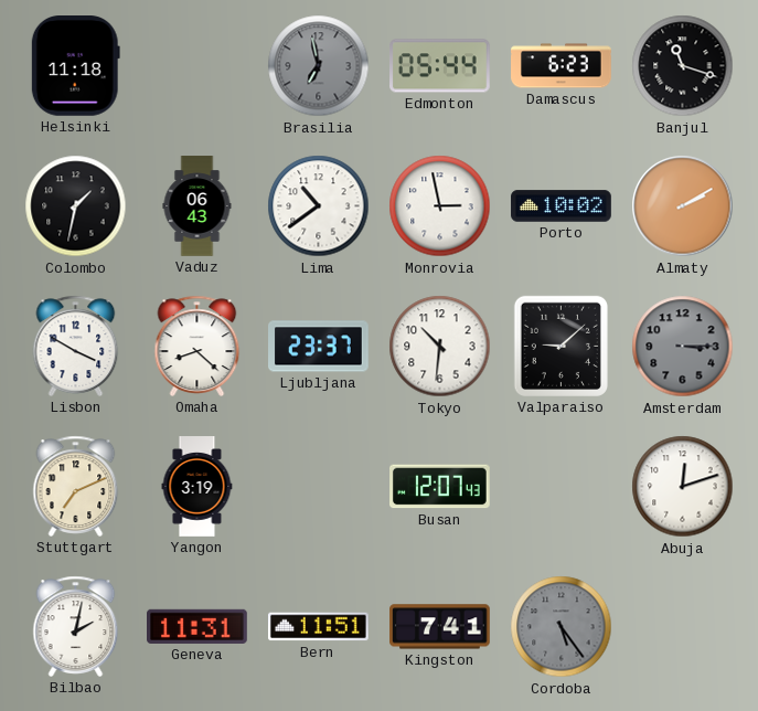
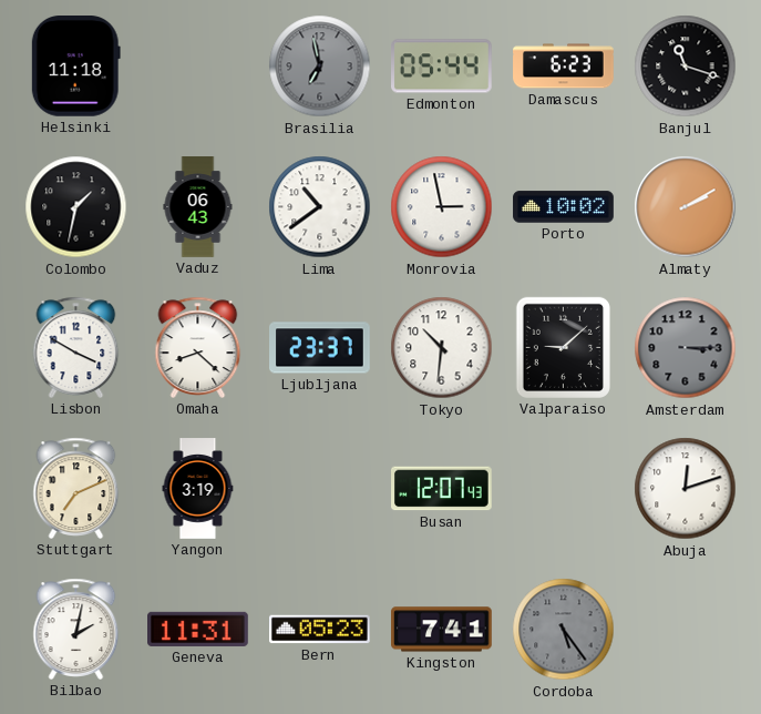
Bern: 11:51 -> 05:23 (320, 630)
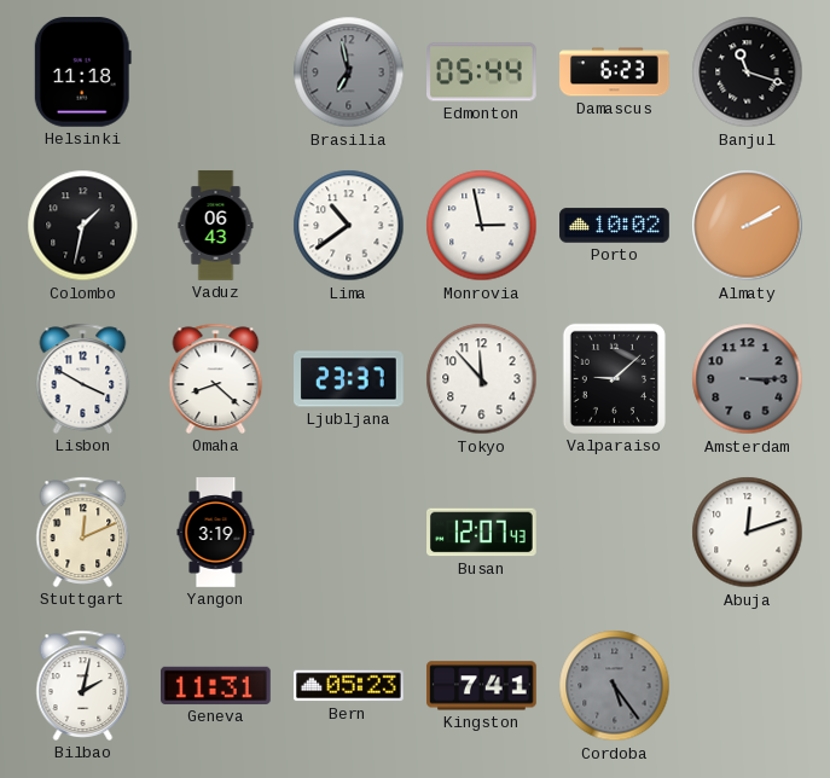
Tokyo: 10:31 -> 11:53 (482, 379)
Stuttgart: 7:11 -> 12:11 (83, 532)
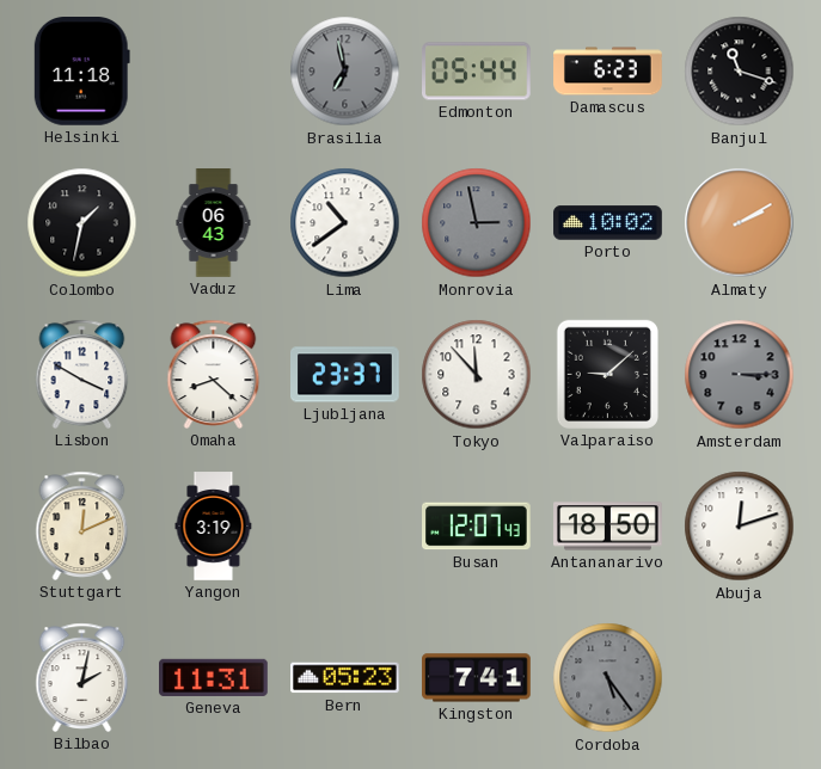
Monrovia dial: white -> grey (477, 223)
Antananarivo: none -> 18:50 (608, 527)
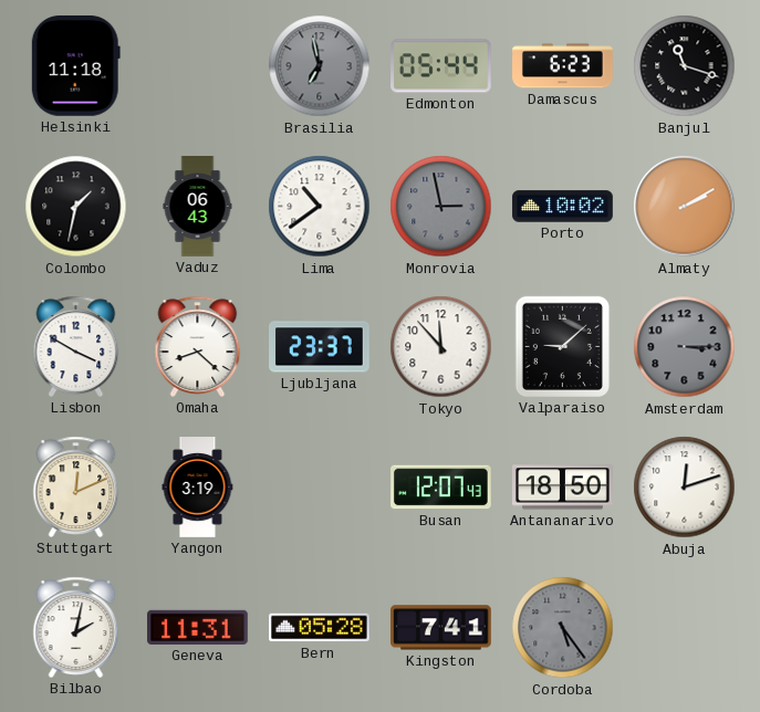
Bern: 05:23 -> 05:28 (320, 628)
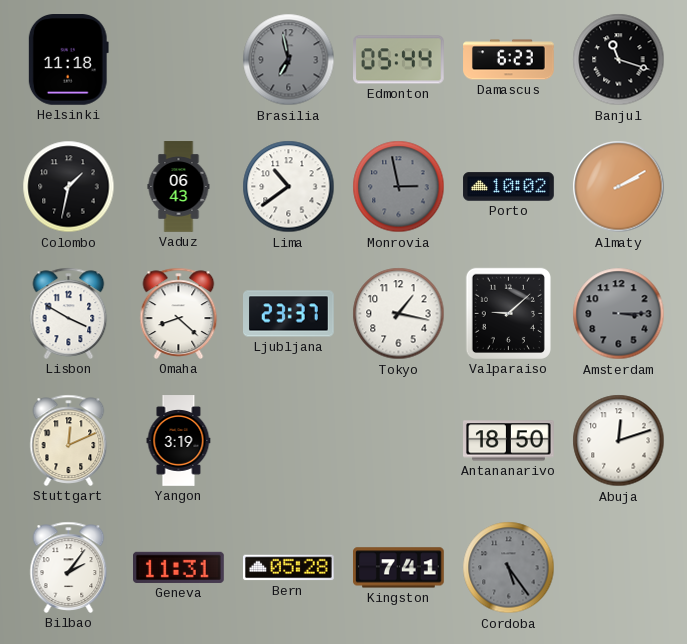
Tokyo: 11:53 -> 1:17 (399, 314)
Busan: 12:07 -> none (441, 488)
Bilbao: 2:02 -> 2:06 (69, 567)
